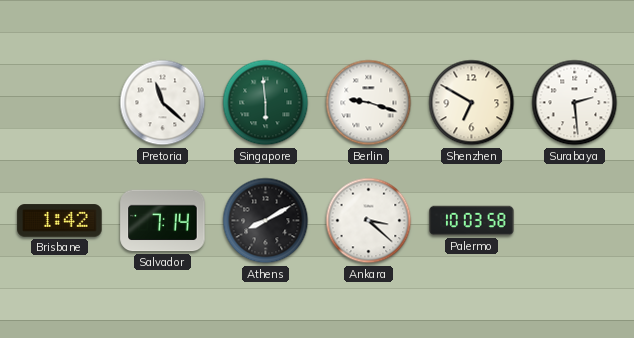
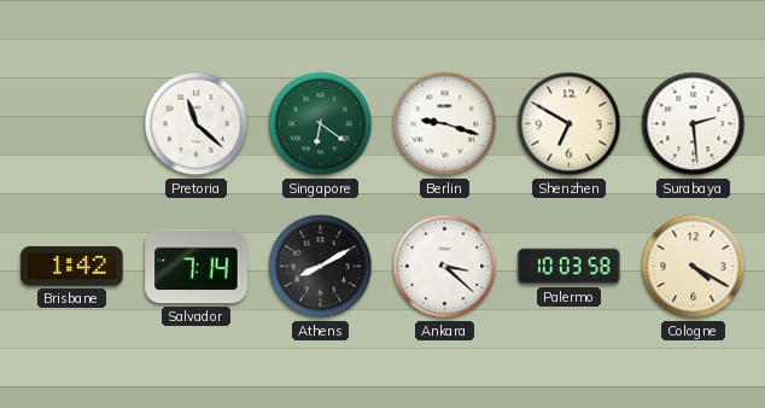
Singapore: 5:59 -> 6:21 (321, 124)
Cologne: none -> 4:20 (694, 267)
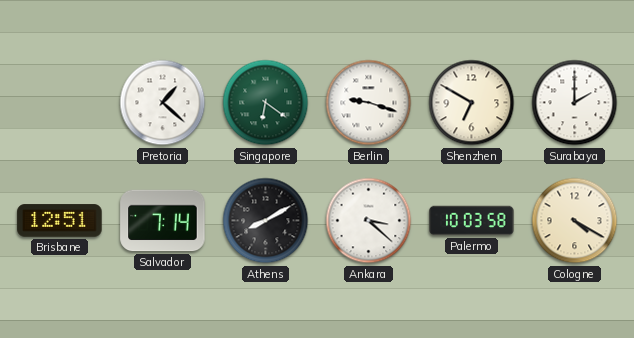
Pretoria: 11:22 -> 1:22 (163, 103)
Surabaya: 2:29 -> 2:00 (575, 103)
Brisbane: 1:42 -> 12:51 (60, 221)
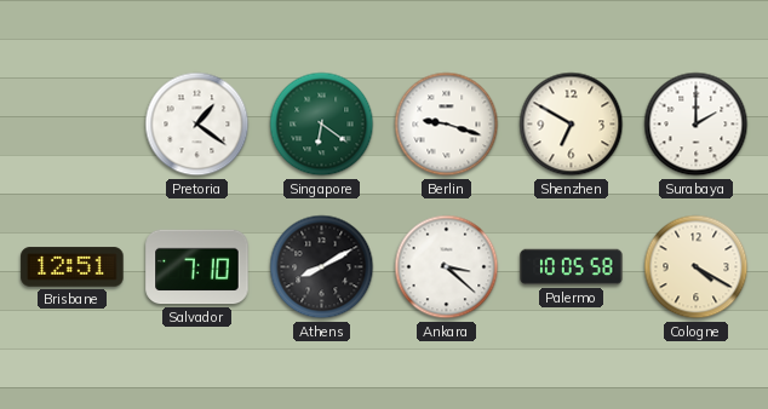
Pretoria: 1:22 -> 1:21 (197, 125)
Salvador: 7:14 -> 7:10 (197, 267)
Palermo: 10:03 -> 10:05 (572, 267)
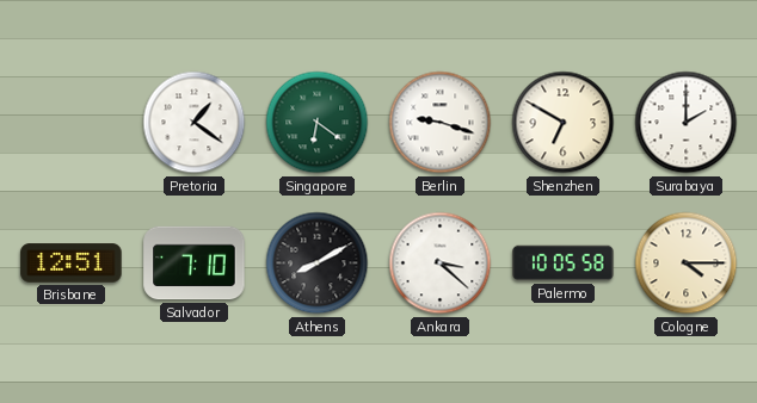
Cologne: 4:20 -> 4:15 (687, 263)
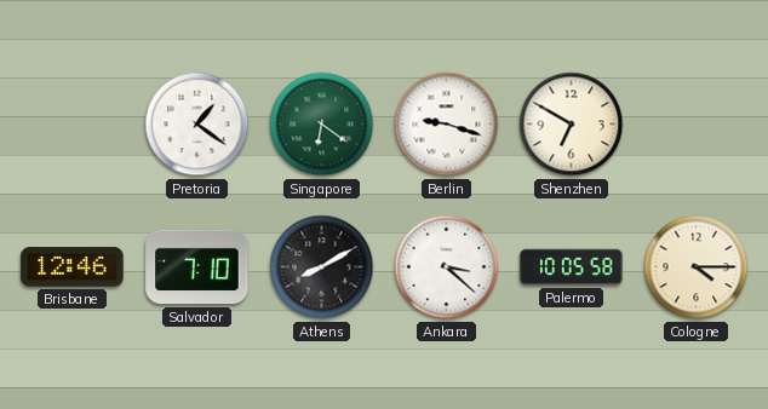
Surabaya: 2:00 -> none (687, 123)
Brisbane: 12:51 -> 12:46 (73, 267)
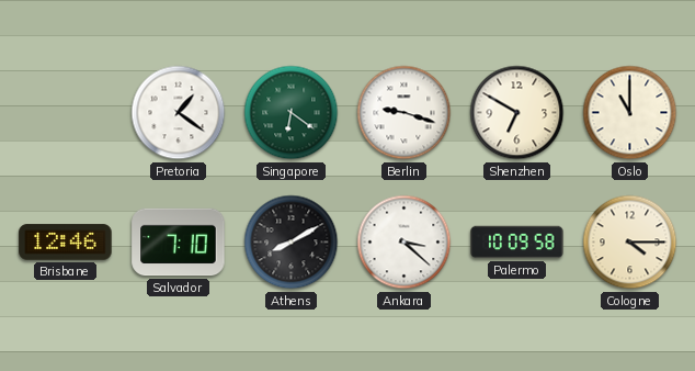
Oslo: none -> 11:00 (630, 113)
Palermo: 10:05 -> 10:09 (517, 243)
